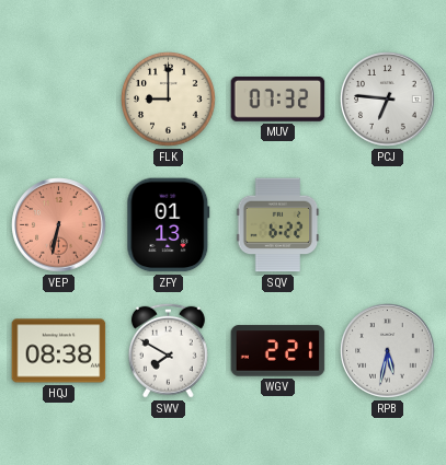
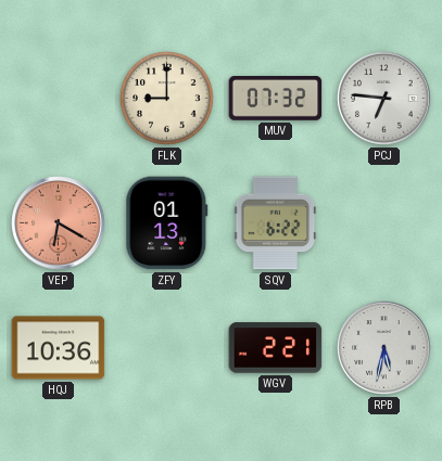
VEP: 6:32 -> 6:20 (59, 223)
HQJ: 08:38 -> 10:36 (59, 348)
SWV: 7:50 -> none (168, 350)
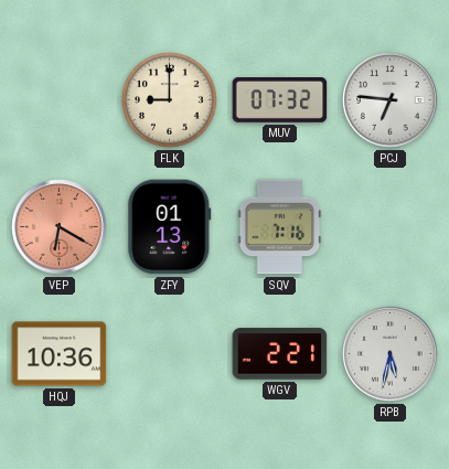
SQV: 6:22 -> 7:16 (280, 227)
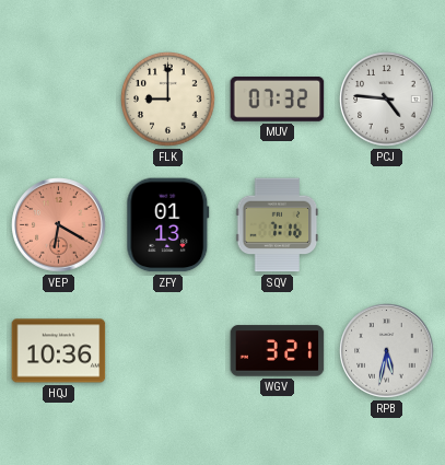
PCJ: 6:46 -> 4:46 (387, 100)
WGV: 2:21 -> 3:21 (278, 351)
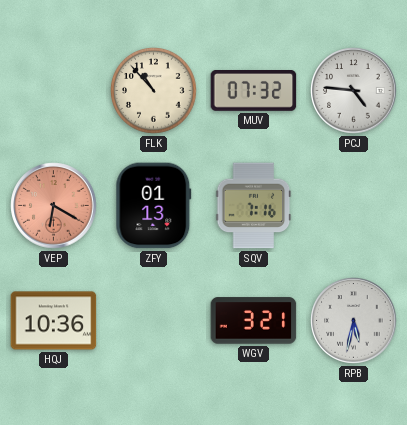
FLK: 9:00 -> 10:53 (154, 91)
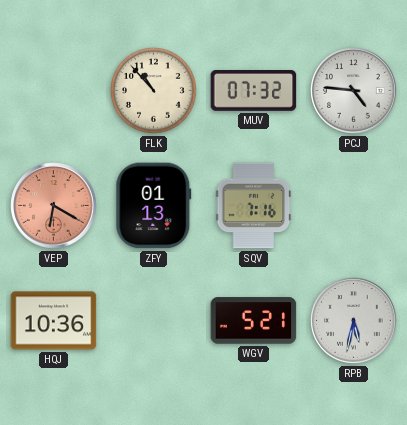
WGV: 3:21 -> 5:21 (254, 321)
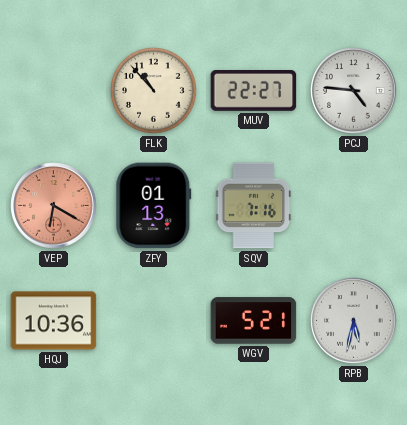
MUV: 07:32 -> 22:27 (254, 91)
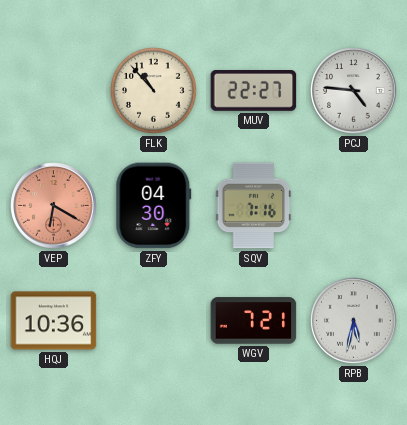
ZFY: 01:13 -> 04:30 (154, 206)
WGV: 5:21 -> 7:21 (254, 321)
